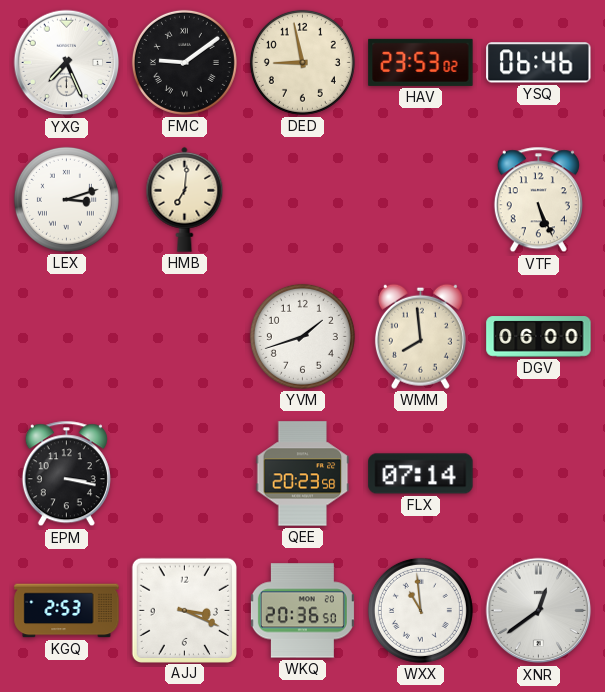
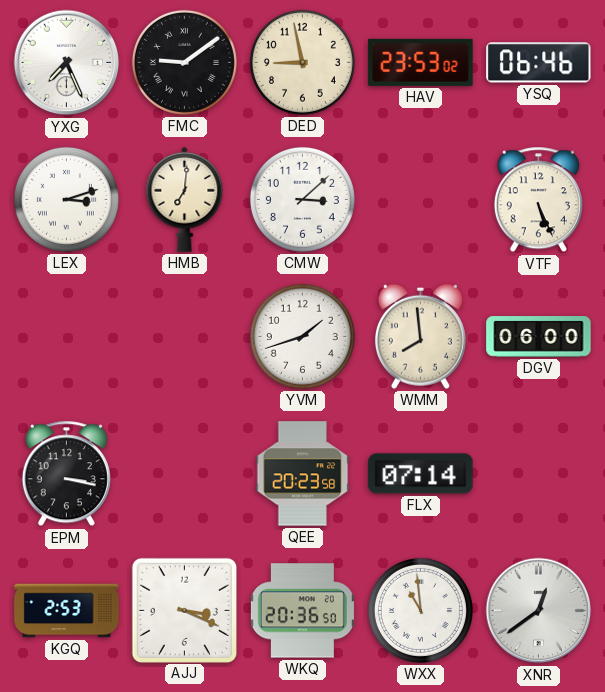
CMW: none -> 3:08 (302, 199)
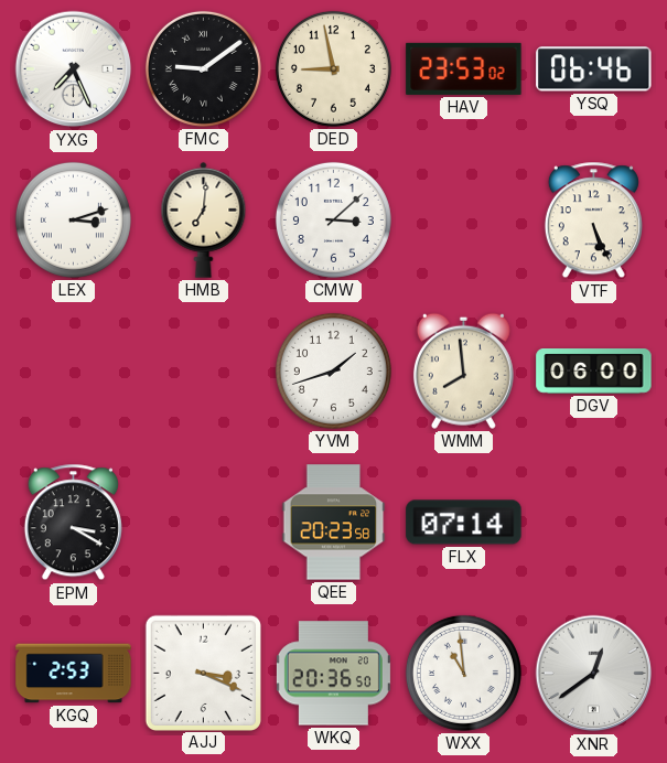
EPM: 3:17 -> 3:20 (73, 523)
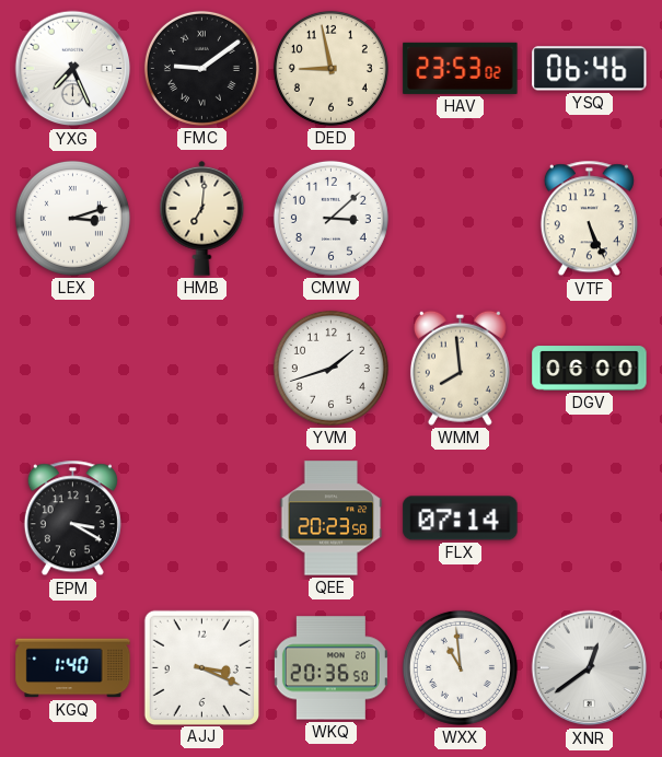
KGQ: 2:53 -> 1:40 (73, 668)
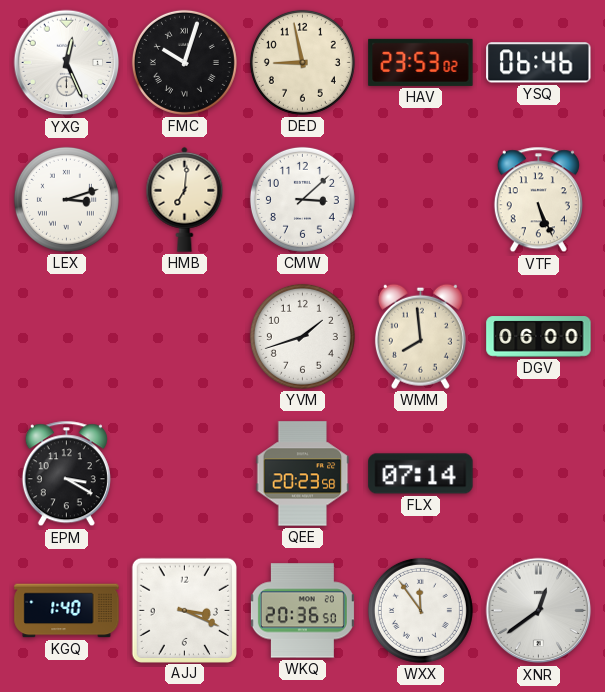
YXG: 7:26 -> 12:26 (67, 63)
FMC: 9:09 -> 10:03 (184, 62)
WXX: 10:59 -> 11:54 (420, 610)
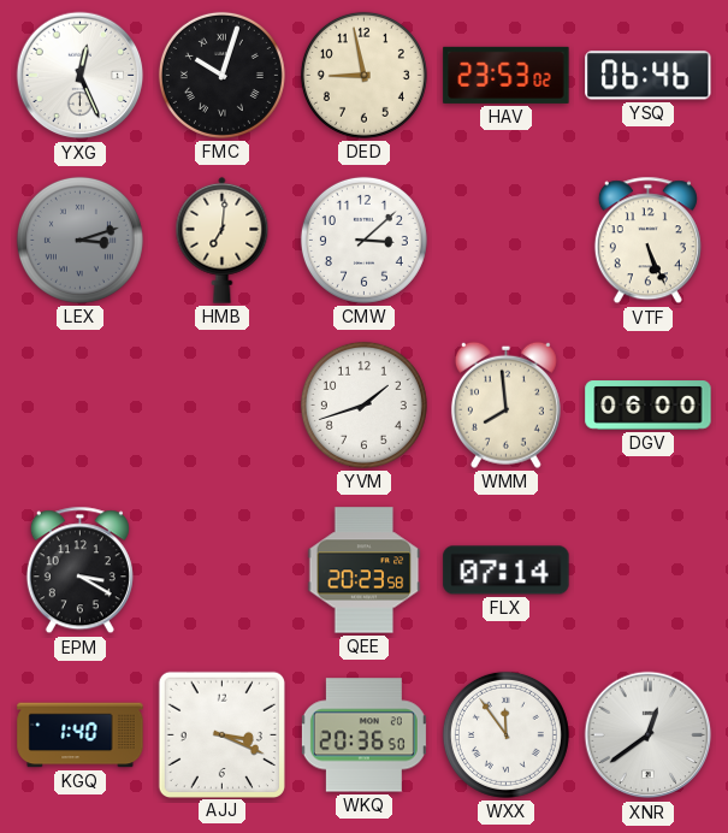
LEX dial: white -> grey (79, 240)
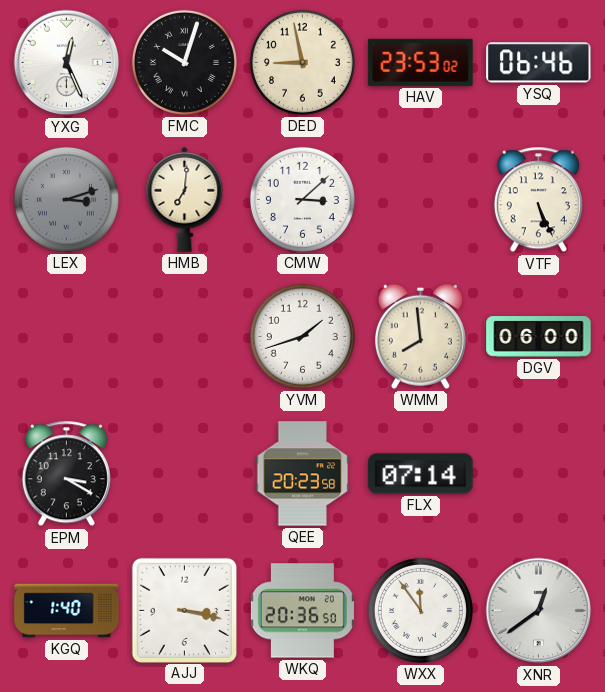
AJJ: 3:19 -> 3:17 (184, 610)
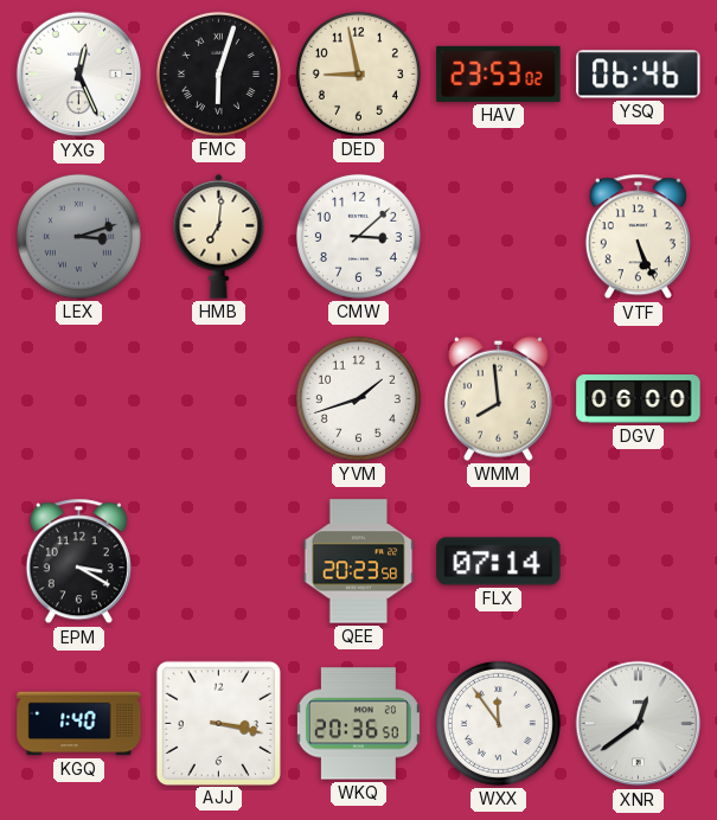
FMC: 10:03 -> 6:03 (218, 73)
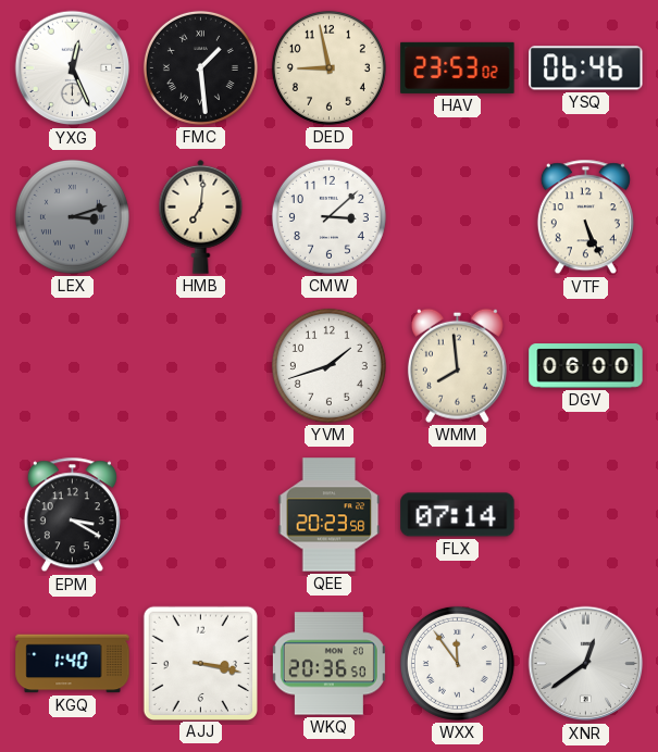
FMC: 6:03 -> 1:29 (200, 67)
